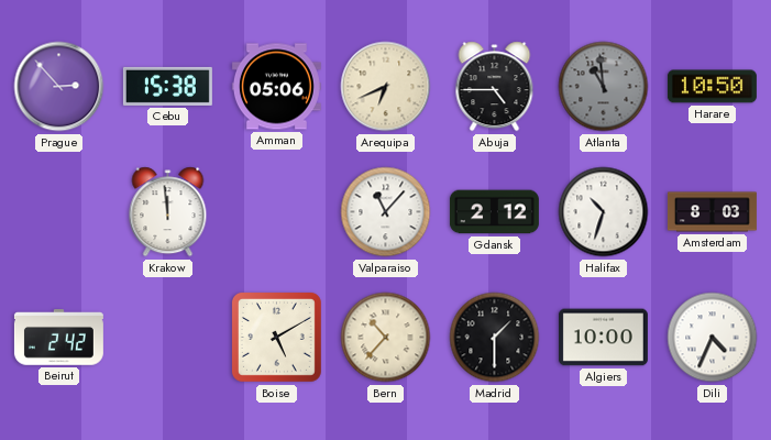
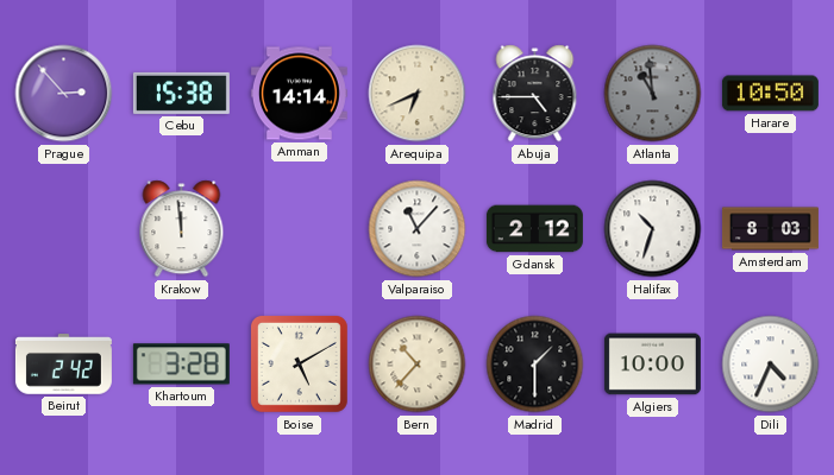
Amman: 05:06 -> 14:14 (299, 94)
Khartoum: none -> 3:28 (181, 365)
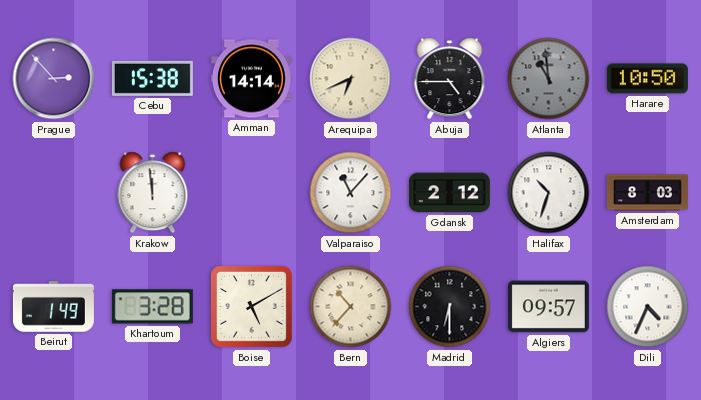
Beirut: 2:42 -> 1:49 (53, 307)
Madrid: 1:30 -> 6:30 (450, 307)
Algiers: 10:00 -> 09:57 (548, 307)
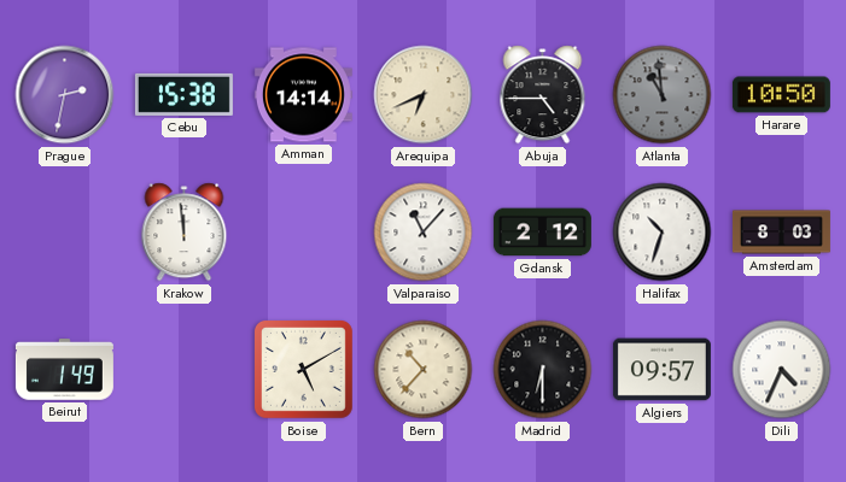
Prague: 2:53 -> 2:32 (65, 95)
Khartoum: 3:28 -> none (152, 307)
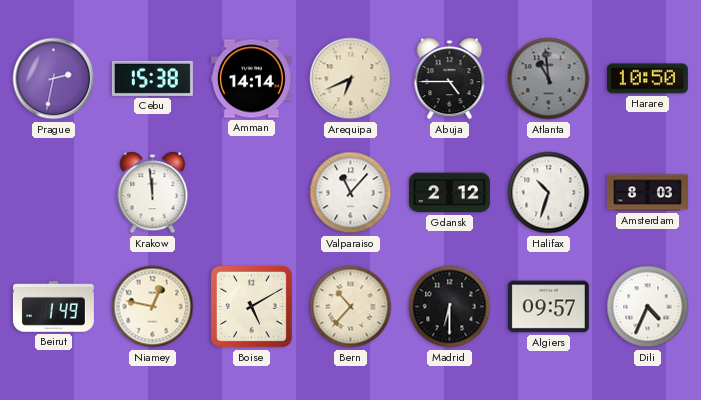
Niamey: none -> 12:47 (153, 307)
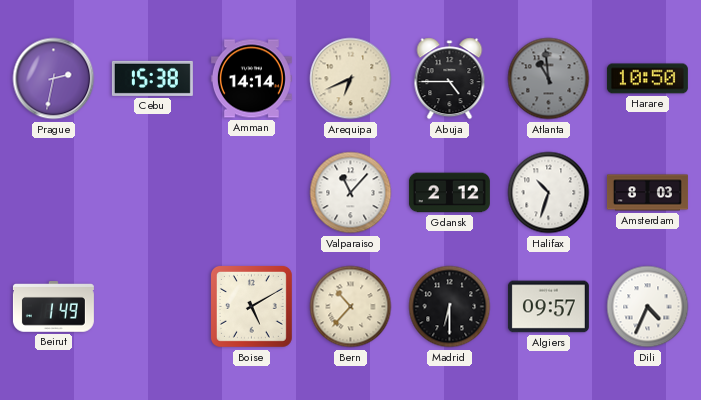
Krakow: 11:59 -> none (153, 193)
Niamey: 12:47 -> none (153, 307)
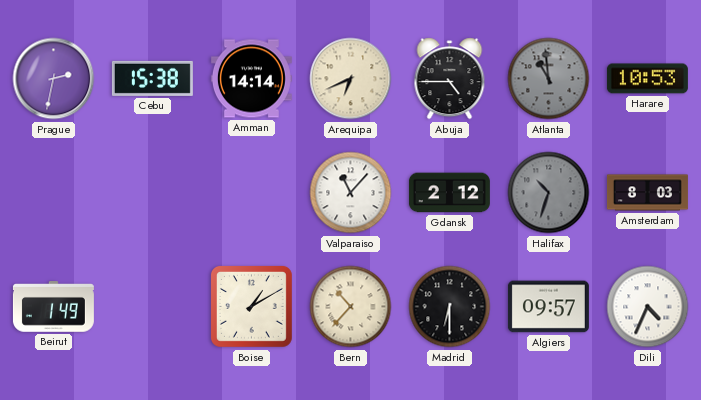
Harare: 10:50 -> 10:53 (647, 79)
Halifax dial: white -> grey (549, 193)
Boise: 5:10 -> 1:10 (251, 306)
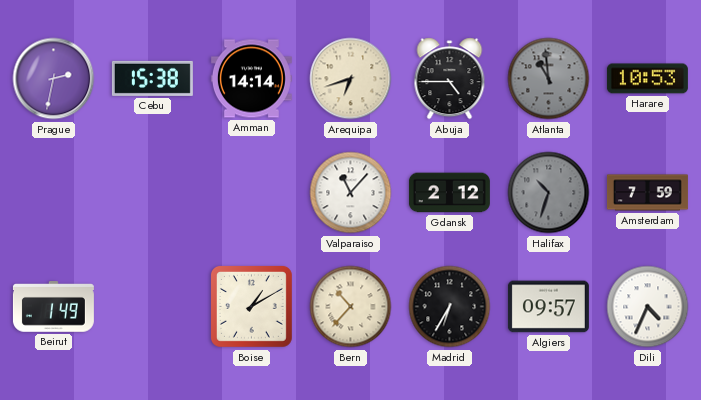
Arequipa: 6:41 -> 6:42 (351, 79)
Amsterdam: 8:03 -> 7:59 (647, 193)
Madrid: 6:30 -> 6:35 (450, 307)
